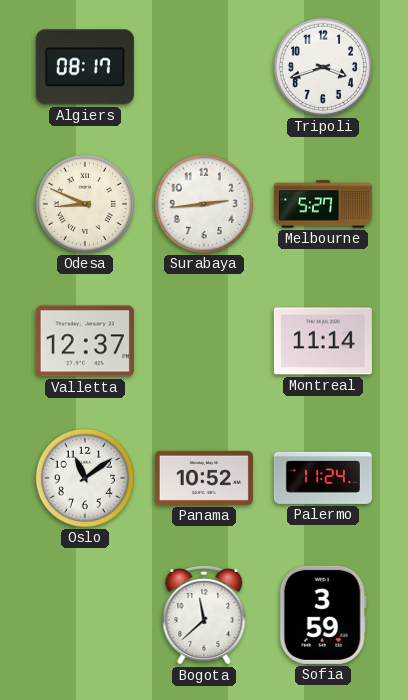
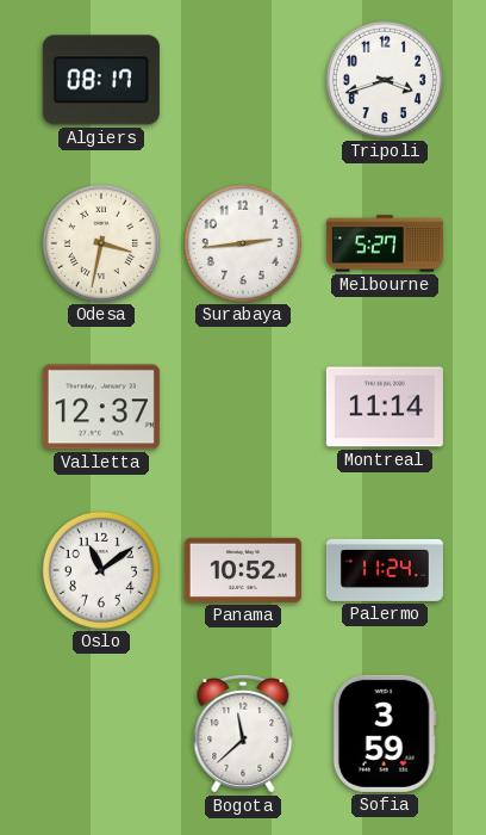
Odesa: 8:49 -> 3:32 (101, 243)
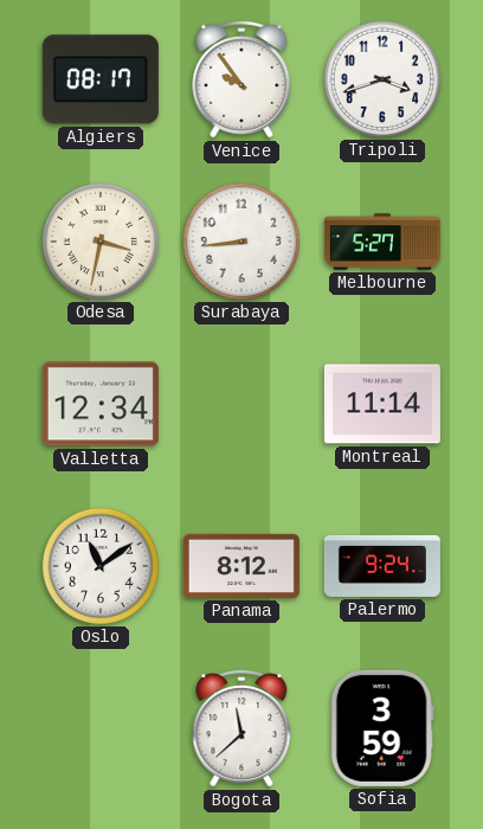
Venice: none -> 9:54 (241, 81)
Surabaya: 2:44 -> 8:44 (241, 242)
Valletta: 12:37 -> 12:34 (101, 404)
Panama: 10:52 -> 8:12 (241, 566)
Palermo: 11:24 -> 9:24 (382, 566)
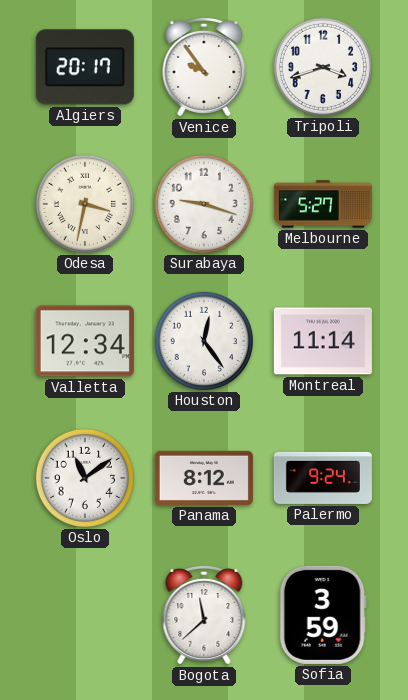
Algiers: 08:17 -> 20:17 (85, 67)
Surabaya: 8:44 -> 9:18 (204, 204)
Houston: none -> 12:24 (204, 341)
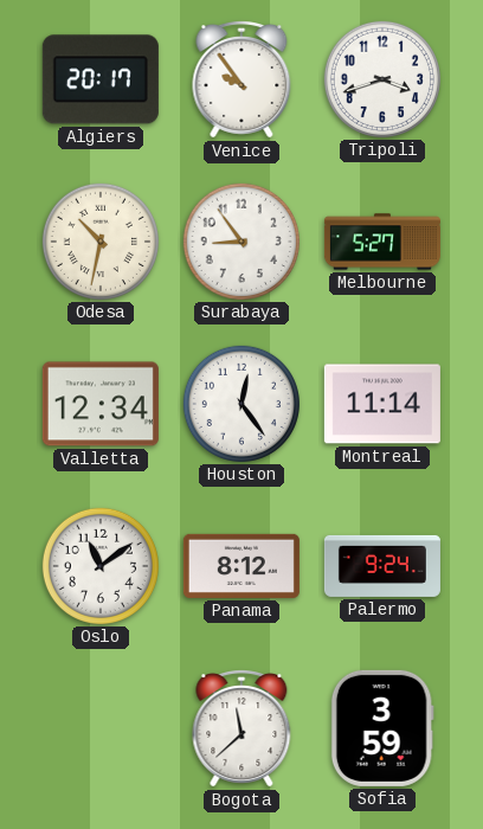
Odesa: 3:32 -> 10:32 (101, 242)
Surabaya: 9:18 -> 8:54 (241, 242)
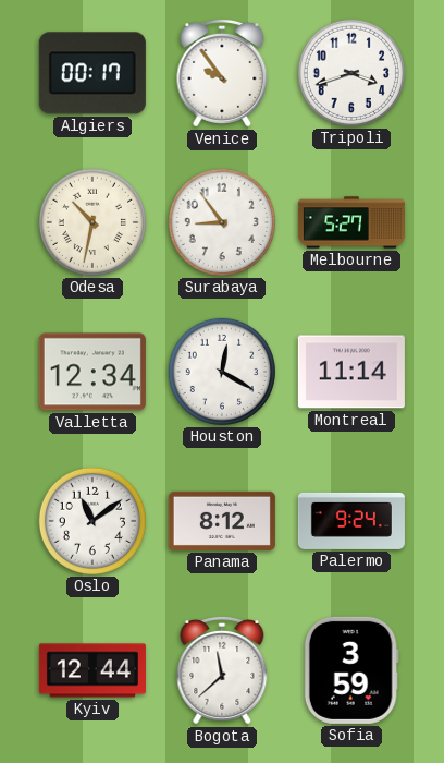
Algiers: 20:17 -> 00:17 (92, 73)
Houston: 12:24 -> 12:20 (222, 372)
Kyiv: none -> 12:44 (92, 670)
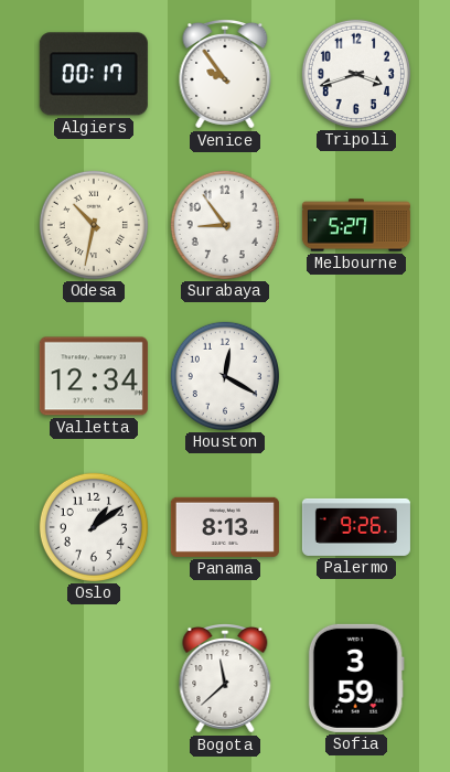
Montreal: 11:14 -> none (351, 372)
Oslo: 11:09 -> 1:09 (94, 527)
Panama: 8:12 -> 8:13 (225, 527)
Palermo: 9:24 -> 9:26 (356, 527)
Kyiv: 12:44 -> none (92, 670)
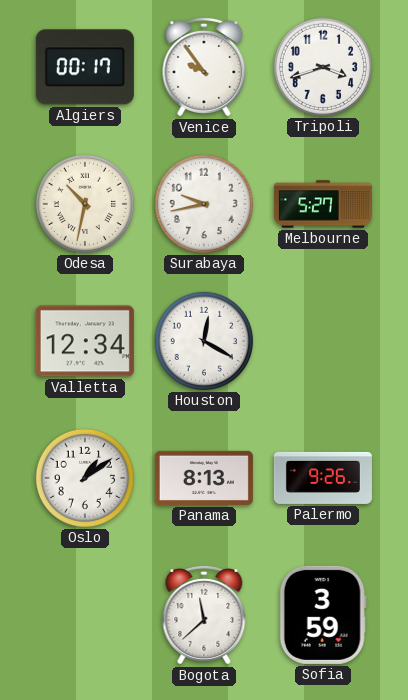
Surabaya: 8:54 -> 9:43 (204, 204)
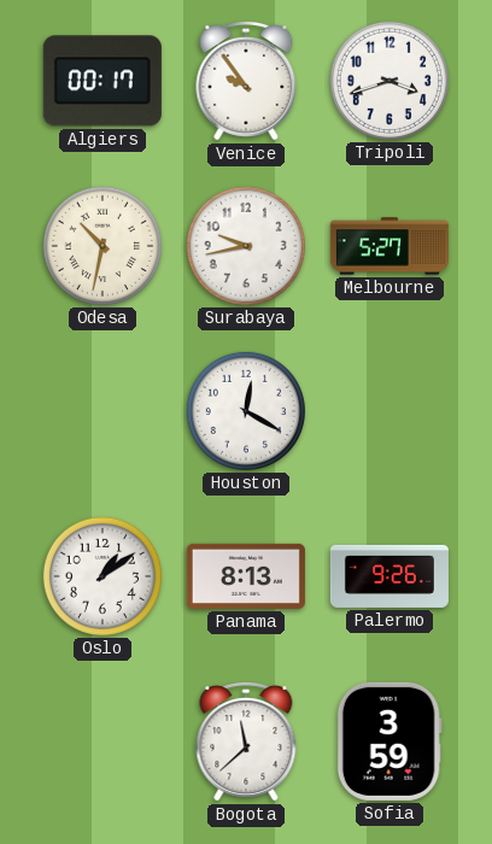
Valletta: 12:34 -> none (85, 341)
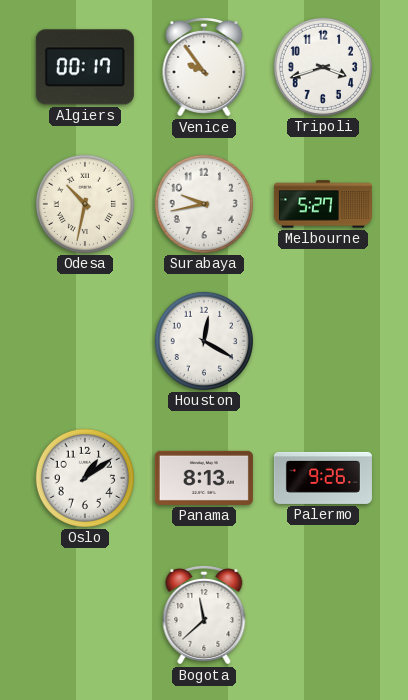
Sofia: 3:59 -> none (389, 742)
